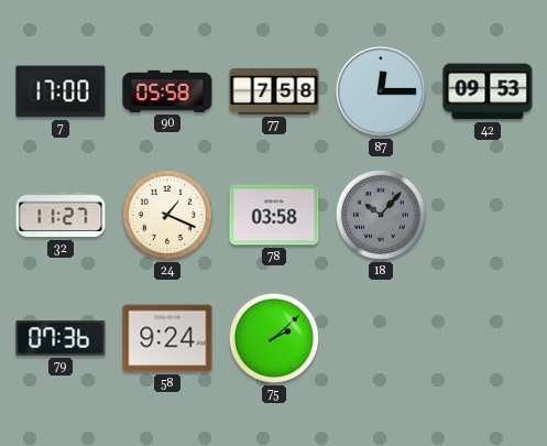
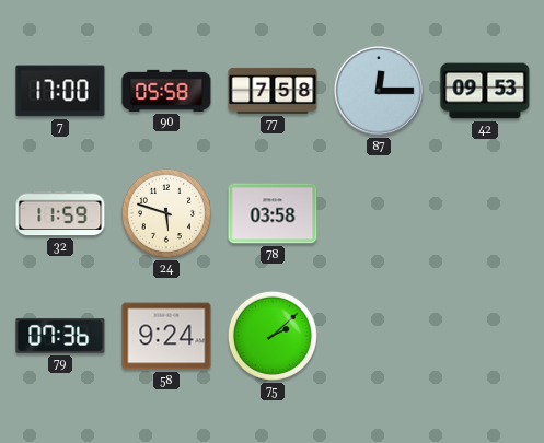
32: 11:27 -> 11:59 (60, 213)
24: 1:19 -> 5:48 (166, 213)
18: 10:07 -> none (381, 215)
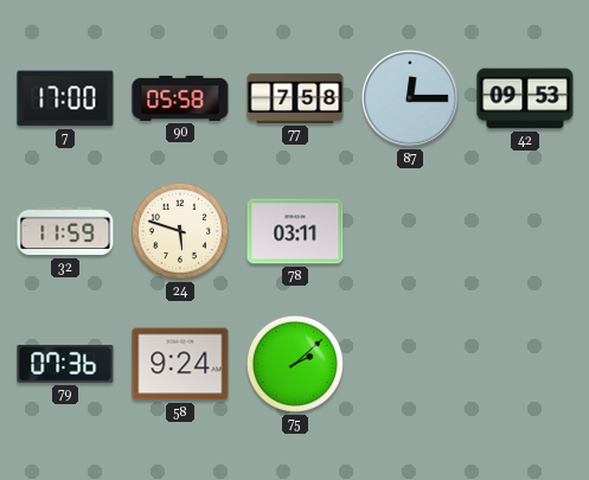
78: 03:58 -> 03:11 (295, 231)
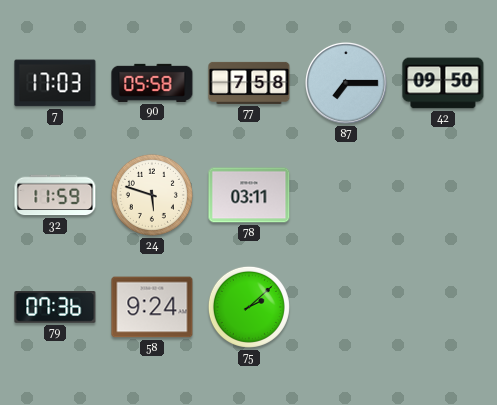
7: 17:00 -> 17:03 (55, 83)
87: 12:15 -> 7:15 (346, 83)
42: 09:53 -> 09:50 (443, 83)
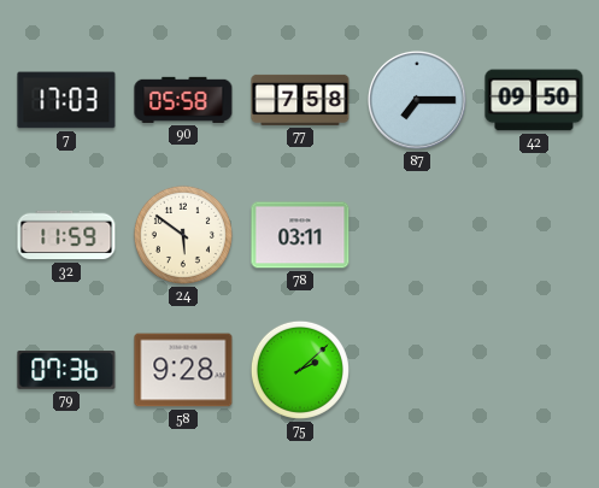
24: 5:48 -> 5:51 (183, 235)
58: 9:24 -> 9:28 (183, 370)
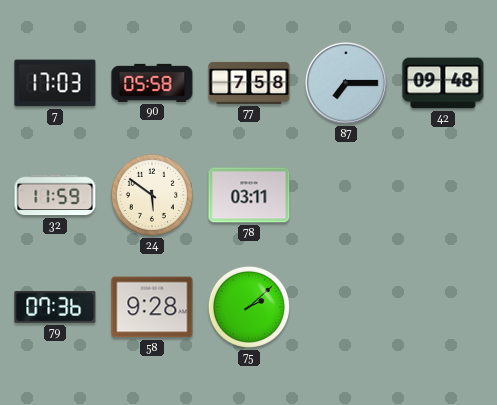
42: 09:50 -> 09:48 (443, 83)
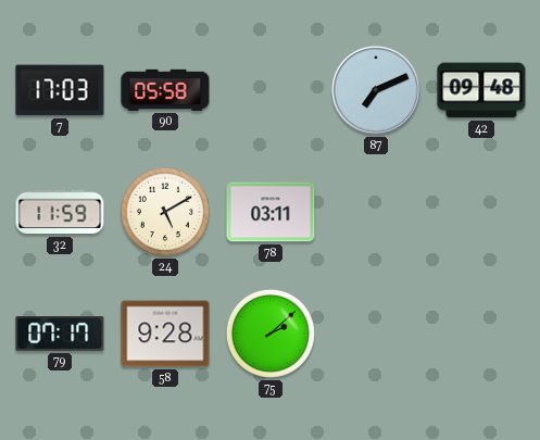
77: 7:58 -> none (249, 83)
87: 7:15 -> 7:11 (376, 90)
24: 5:51 -> 5:10 (165, 212)
79: 07:36 -> 07:17 (60, 334)
